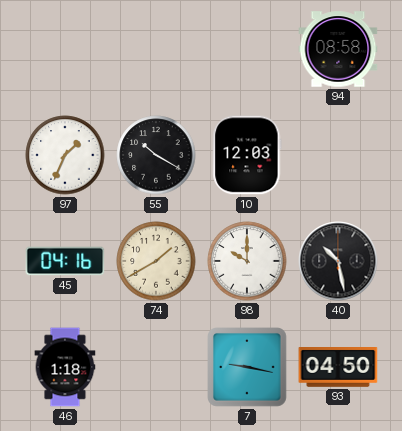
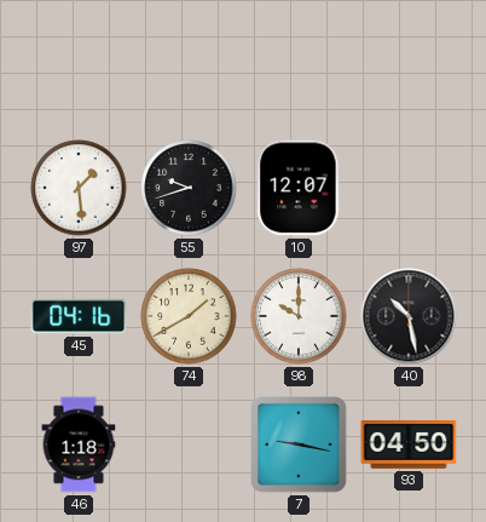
94: 08:58 -> none (338, 49)
97: 1:34 -> 1:29 (79, 188)
55: 10:20 -> 9:42 (189, 188)
10: 12:03 -> 12:07 (299, 188)
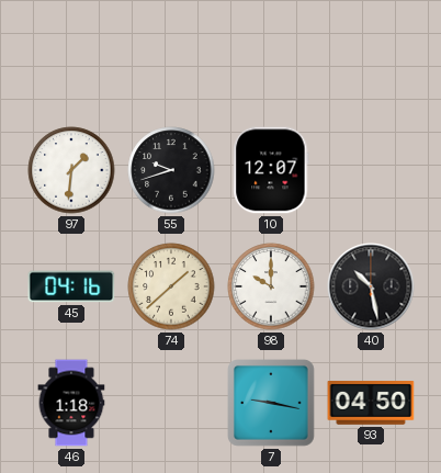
97: 1:29 -> 1:31 (71, 170)
74: 1:40 -> 1:38 (171, 286)
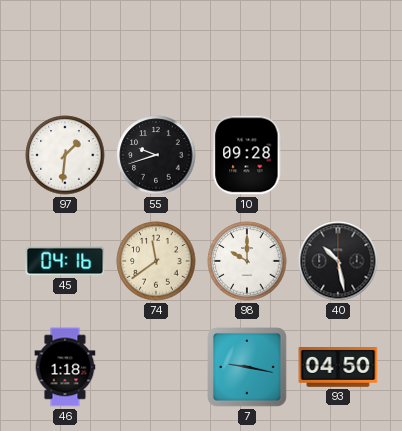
10: 12:07 -> 09:28 (247, 155)
74: 1:38 -> 11:39 (156, 261)
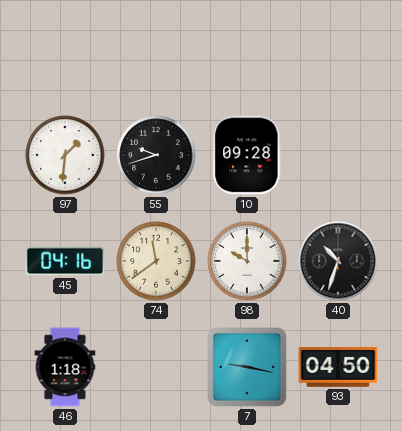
40: 10:28 -> 10:33 (338, 261)
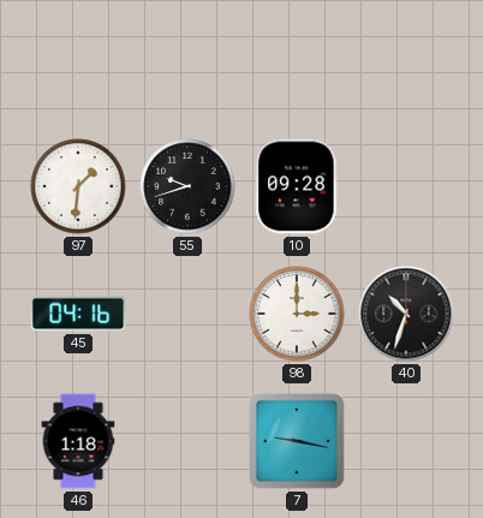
74: 11:39 -> none (156, 261)
98: 10:00 -> 3:00 (297, 314)
93: 04:50 -> none (338, 368)
